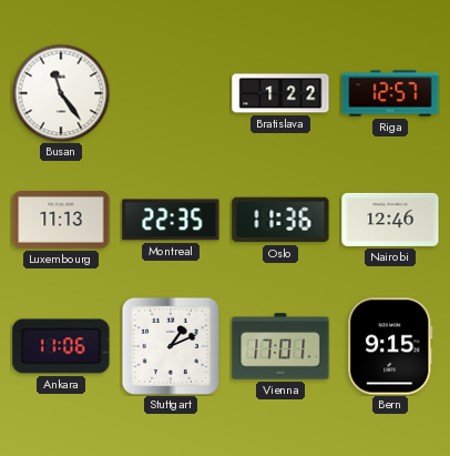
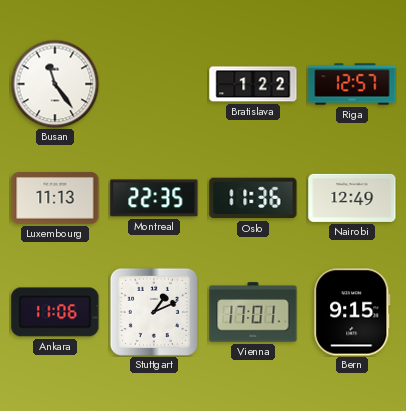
Nairobi: 12:46 -> 12:49 (352, 198)
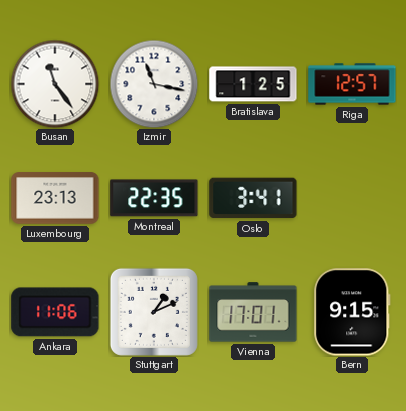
Izmir: none -> 11:17 (154, 84)
Bratislava: 1:22 -> 1:25 (253, 84)
Luxembourg: 11:13 -> 23:13 (55, 198)
Oslo: 11:36 -> 3:41 (253, 198)
Nairobi: 12:49 -> none (352, 198)
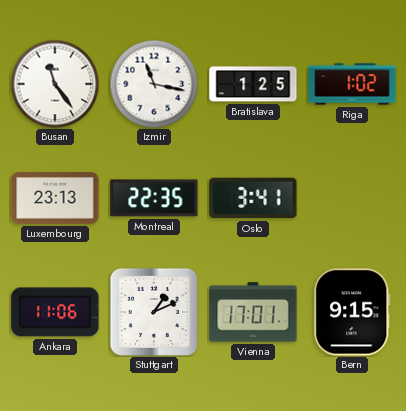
Riga: 12:57 -> 1:02 (352, 84)
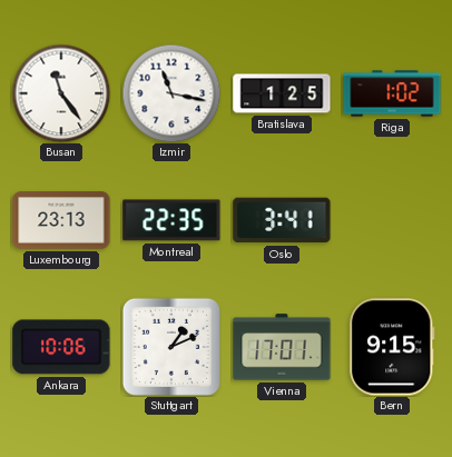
Ankara: 11:06 -> 10:06 (61, 347)
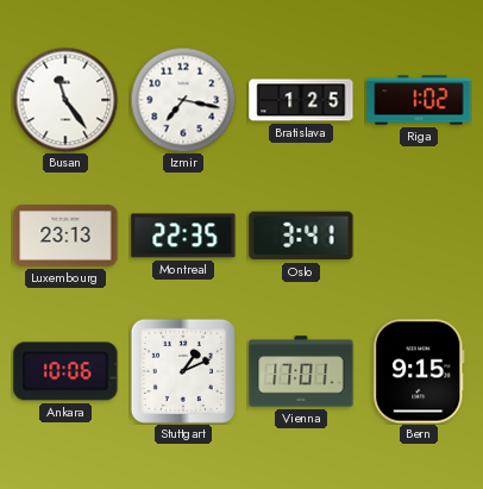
Izmir: 11:17 -> 7:17 (183, 100)
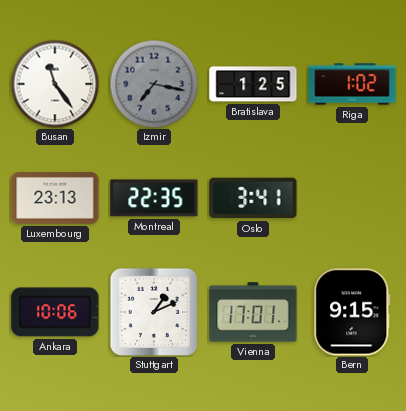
Izmir dial: white -> grey (154, 84)
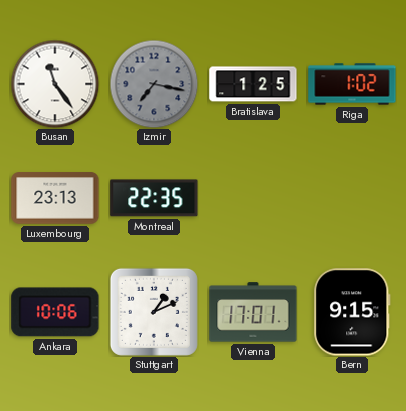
Oslo: 3:41 -> none (253, 198)
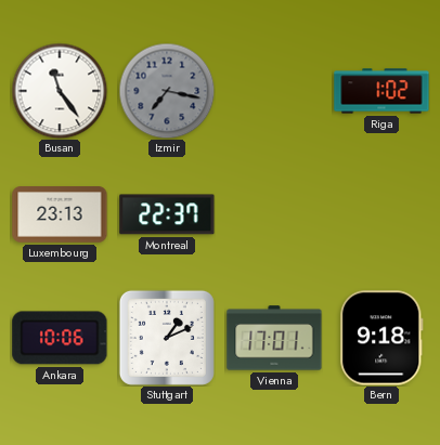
Bratislava: 1:25 -> none (253, 84)
Montreal: 22:35 -> 22:37 (167, 214)
Bern: 9:15 -> 9:18 (381, 338)
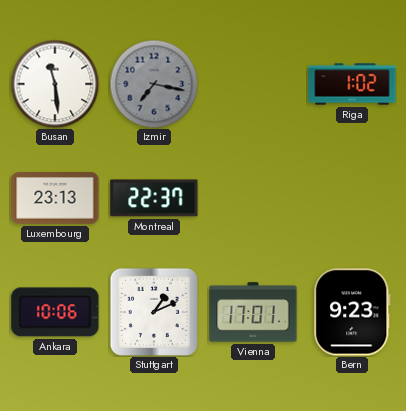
Busan: 11:24 -> 11:29 (55, 84)
Bern: 9:18 -> 9:23 (352, 312)
